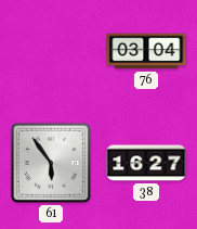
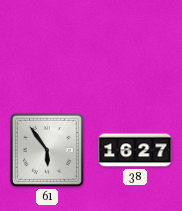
76: 03:04 -> none (146, 51)
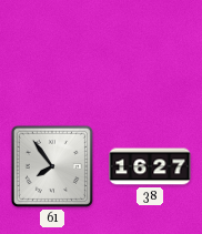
61: 5:54 -> 7:54 (52, 166)
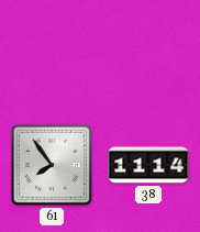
38: 16:27 -> 11:14 (148, 165)
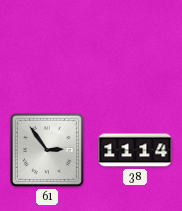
61: 7:54 -> 2:54 (47, 150)
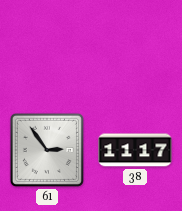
38: 11:14 -> 11:17 (135, 150)
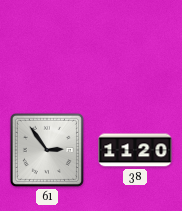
38: 11:17 -> 11:20 (135, 150)
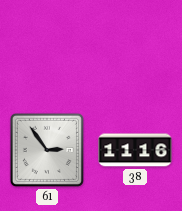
38: 11:20 -> 11:16 (135, 150)
